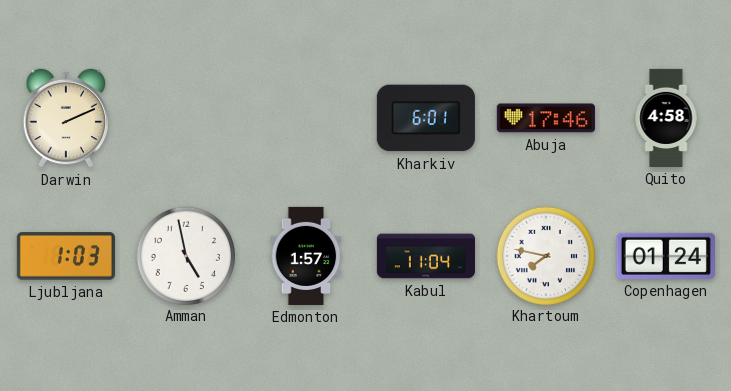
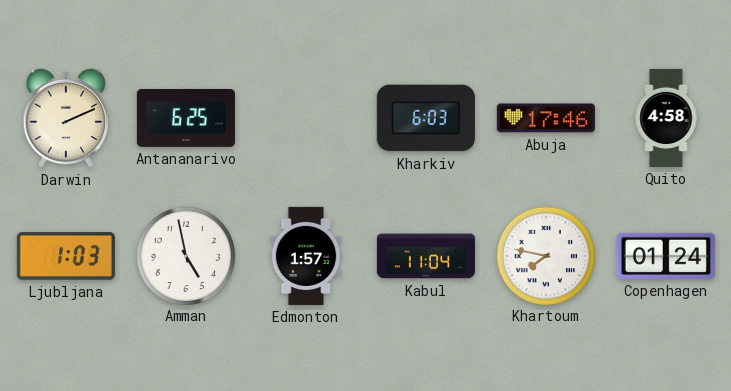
Antananarivo: none -> 6:25 (186, 118)
Kharkiv: 6:01 -> 6:03 (426, 118)
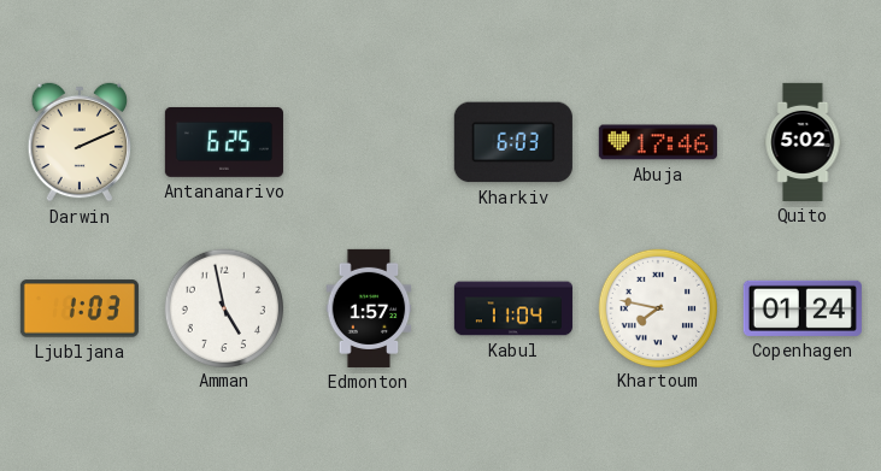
Quito: 4:58 -> 5:02 (803, 142)
